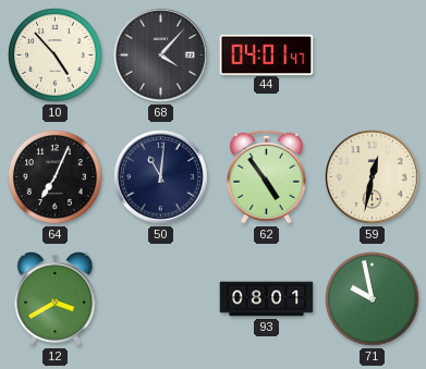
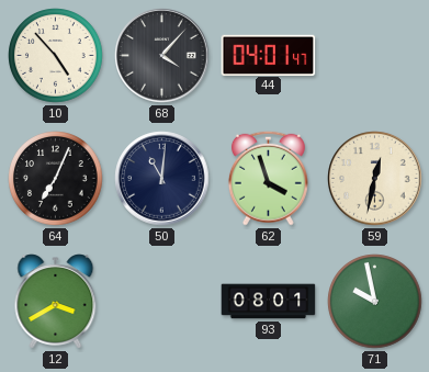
62: 4:54 -> 3:57 (268, 178)
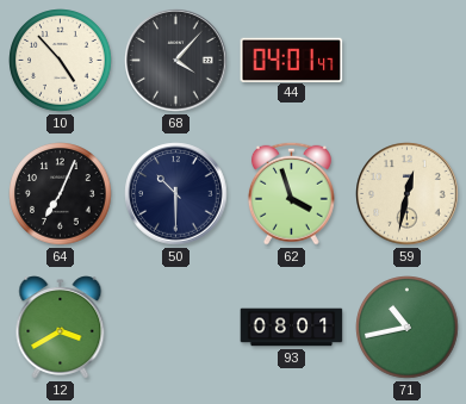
50: 11:01 -> 10:30 (176, 194)
71: 9:58 -> 10:43 (408, 328)
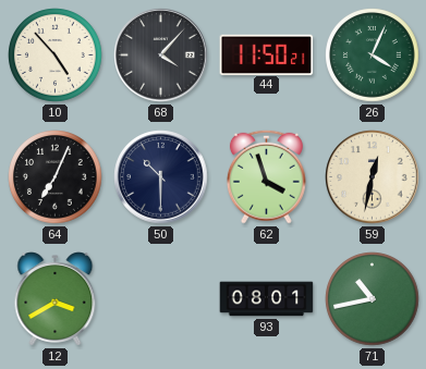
44: 04:01 -> 11:50 (267, 54)
26: none -> 4:04 (373, 56)
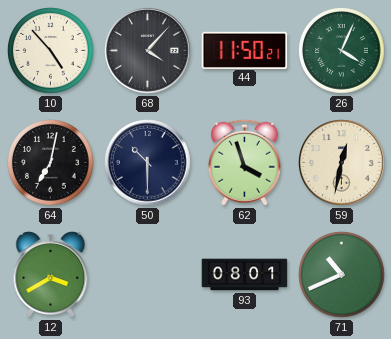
64: 7:04 -> 7:02 (51, 163)
71: 10:43 -> 10:41 (342, 275)
